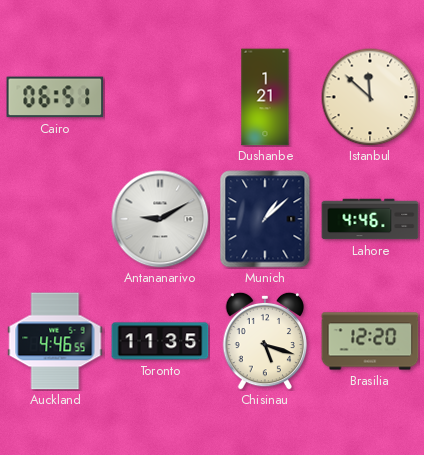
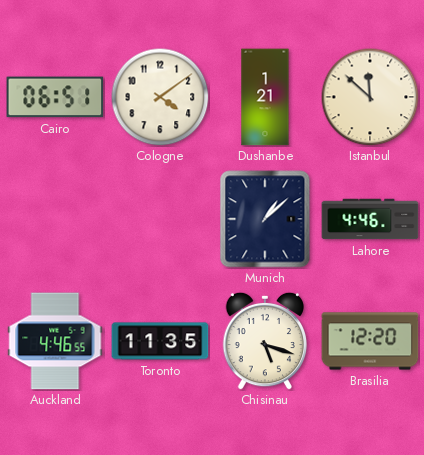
Cologne: none -> 4:09 (160, 97)
Antananarivo: 9:10 -> none (160, 219)
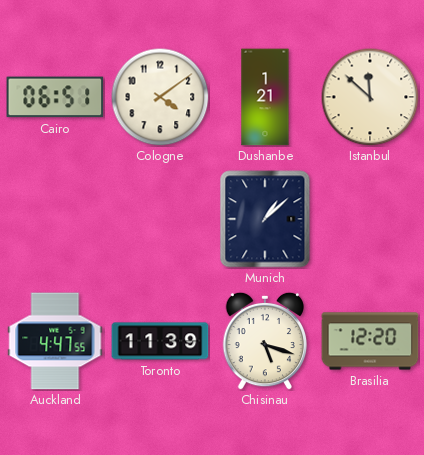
Lahore: 4:46 -> none (370, 219)
Auckland: 4:46 -> 4:47 (55, 341)
Toronto: 11:35 -> 11:39 (160, 341)
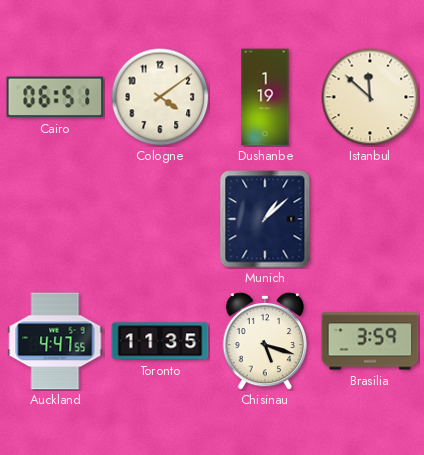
Dushanbe: 1:21 -> 1:19 (265, 97)
Toronto: 11:39 -> 11:35 (160, 341)
Brasilia: 12:20 -> 3:59 (370, 341)
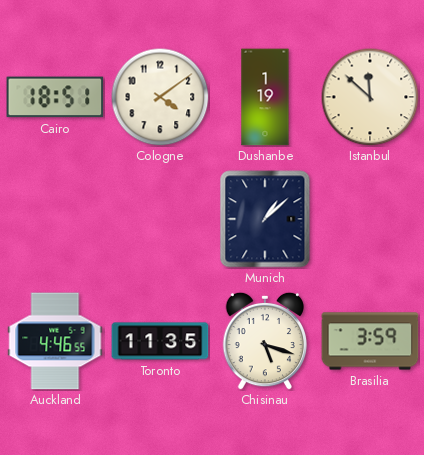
Cairo: 06:51 -> 18:51 (55, 97)
Auckland: 4:47 -> 4:46 (55, 341)
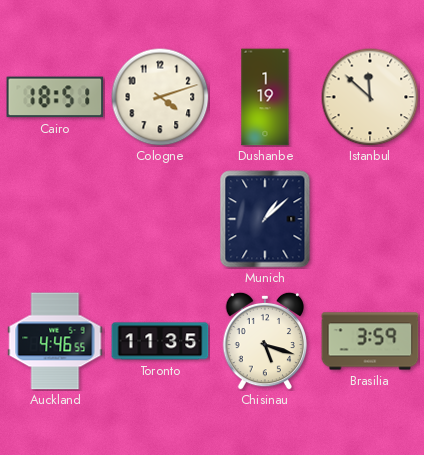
Cologne: 4:09 -> 4:12 (160, 97)
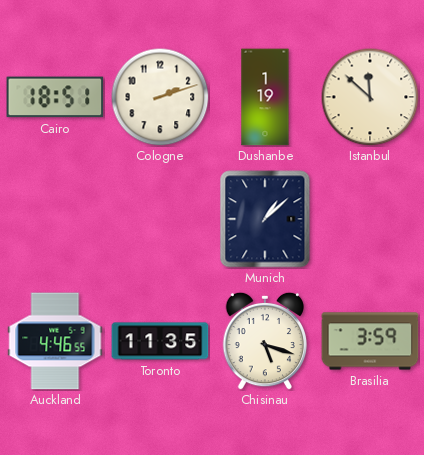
Cologne: 4:12 -> 2:12 (160, 97)
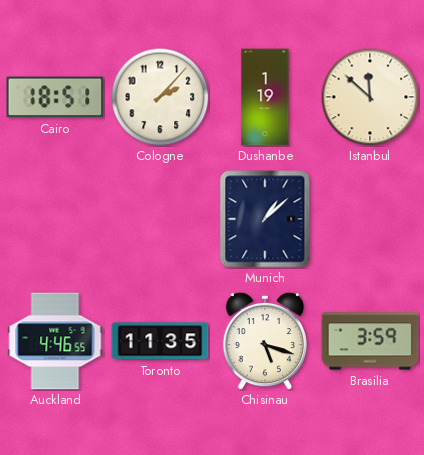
Cologne: 2:12 -> 2:07 (160, 97)
